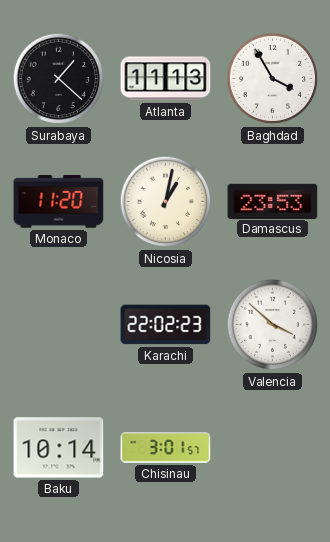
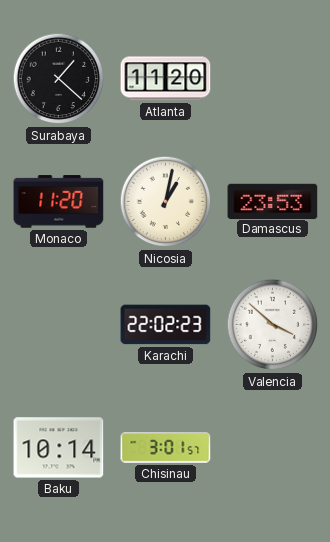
Atlanta: 11:13 -> 11:20 (166, 79)
Baghdad: 3:55 -> none (273, 79)
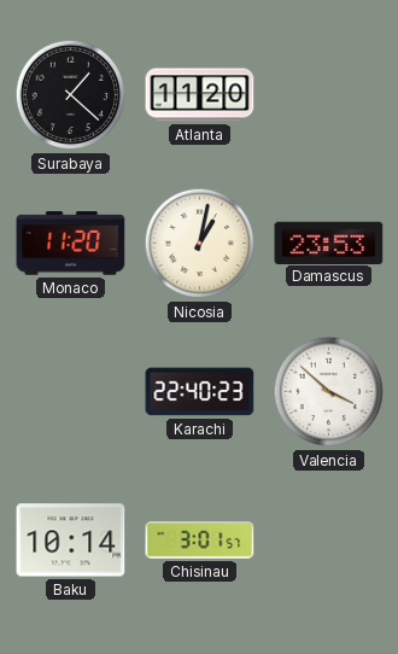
Karachi: 22:02 -> 22:40 (200, 392)
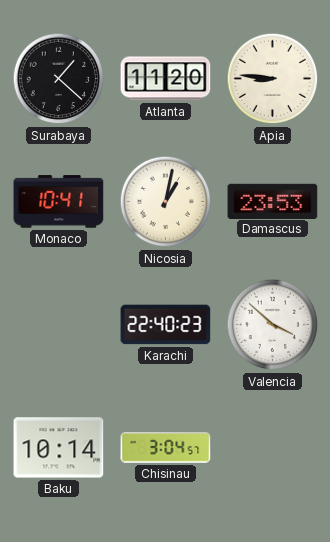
Apia: none -> 8:46 (273, 79)
Monaco: 11:20 -> 10:41 (59, 202)
Chisinau: 3:01 -> 3:04 (166, 448)
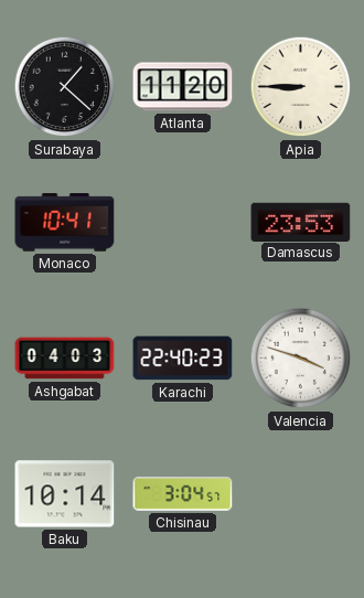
Apia: 8:46 -> 8:45 (301, 87)
Nicosia: 1:02 -> none (166, 202)
Ashgabat: none -> 04:03 (65, 359)
Valencia: 3:52 -> 3:48 (301, 359)
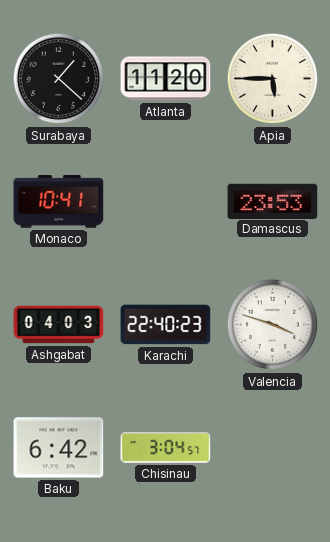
Apia: 8:45 -> 5:45 (273, 79)
Baku: 10:14 -> 6:42 (59, 448)
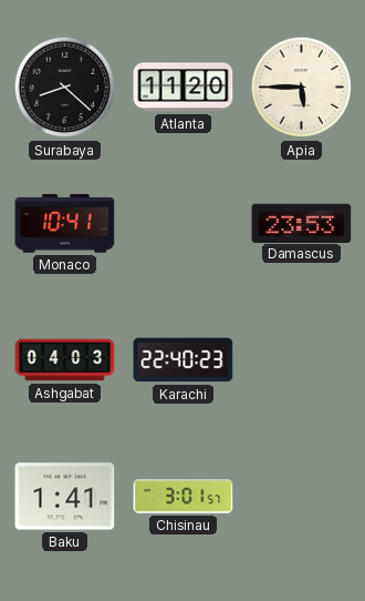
Surabaya: 1:22 -> 8:22 (65, 88)
Valencia: 3:48 -> none (273, 325)
Baku: 6:42 -> 1:41 (65, 497)
Chisinau: 3:04 -> 3:01 (184, 497)
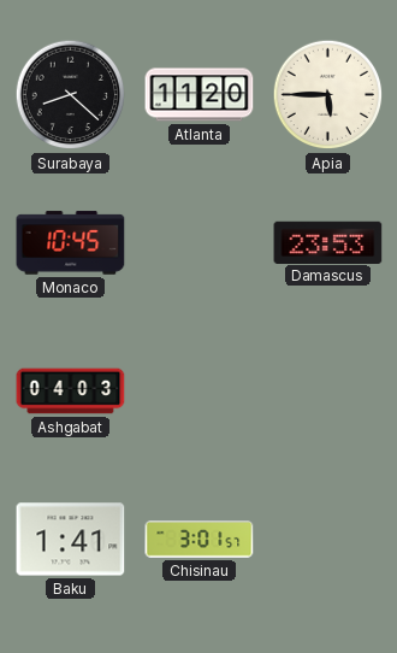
Monaco: 10:41 -> 10:45 (71, 243)
Karachi: 22:40 -> none (184, 360)
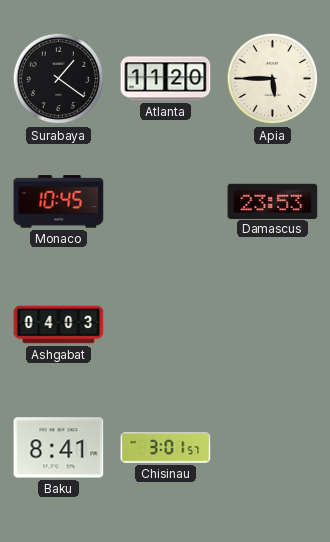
Surabaya: 8:22 -> 1:21 (59, 79)
Baku: 1:41 -> 8:41 (59, 448)
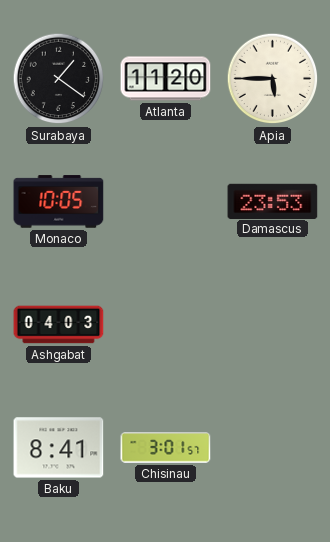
Monaco: 10:45 -> 10:05 (59, 202)
